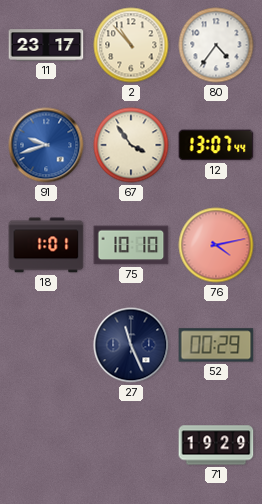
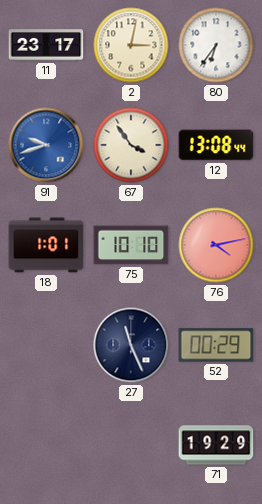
2: 10:53 -> 3:02 (131, 45)
80: 4:36 -> 6:36 (216, 45)
12: 13:07 -> 13:08 (216, 145)
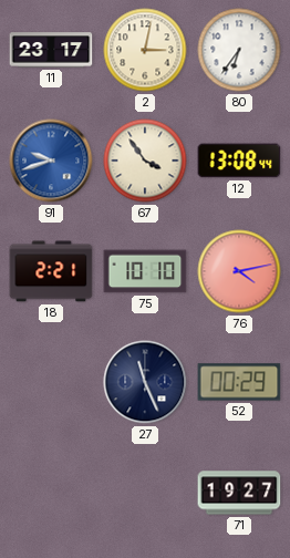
18: 1:01 -> 2:21 (51, 271)
71: 19:29 -> 19:27 (239, 493)
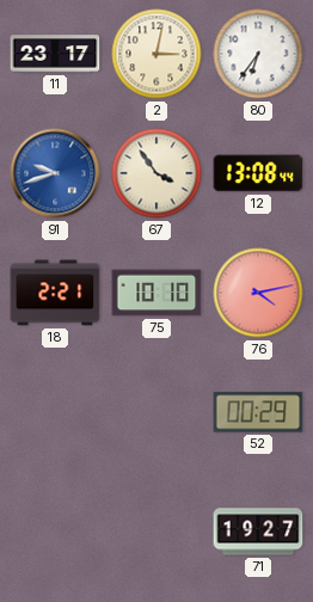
27: 11:26 -> none (145, 382)
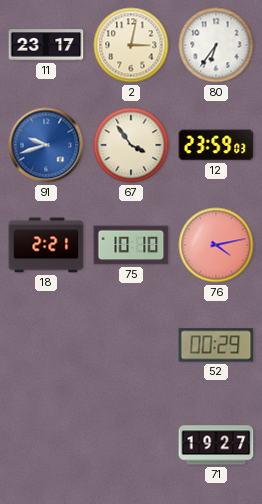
12: 13:08 -> 23:59 (216, 145)
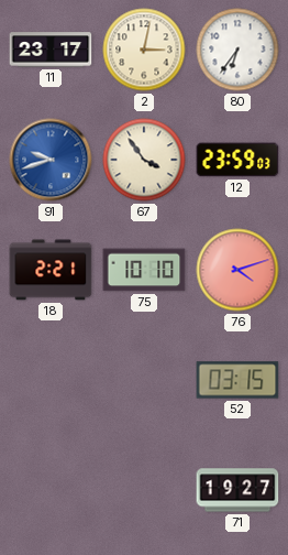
76: 4:13 -> 4:12 (237, 270)
52: 00:29 -> 03:15 (237, 380)
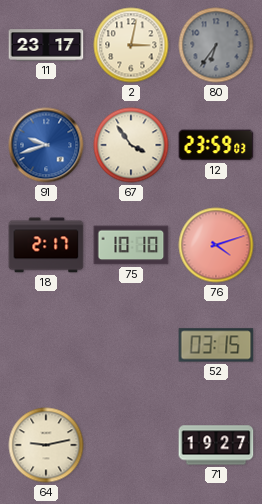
80 dial: white -> grey (216, 45)
18: 2:21 -> 2:17 (46, 245)
64: none -> 9:13 (46, 445)
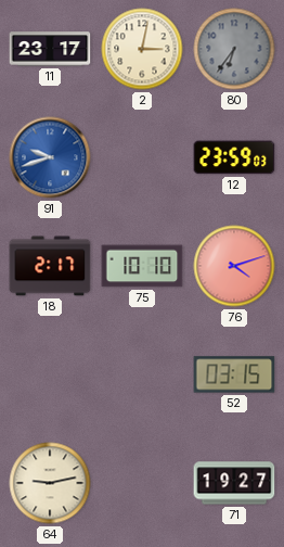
67: 3:54 -> none (131, 145)
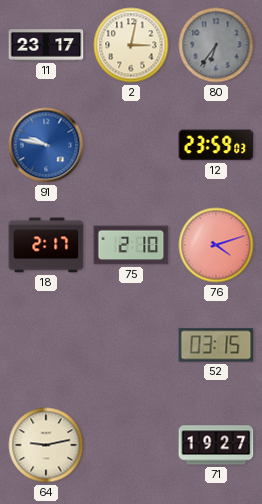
91: 9:42 -> 9:47 (46, 145)
75: 10:10 -> 2:10 (131, 245)
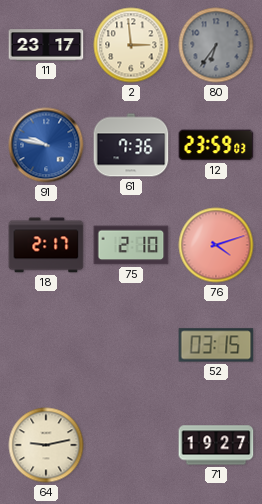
2: 3:02 -> 2:59 (131, 45)
61: none -> 7:36 (131, 145)
